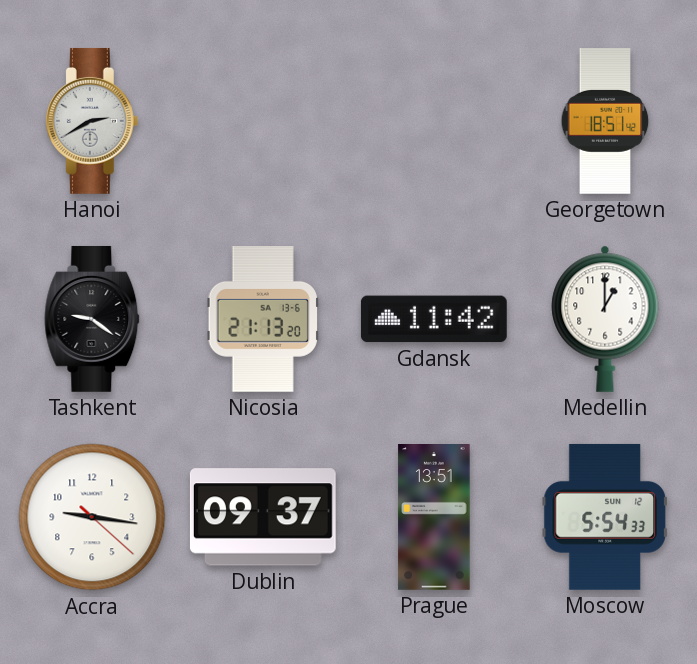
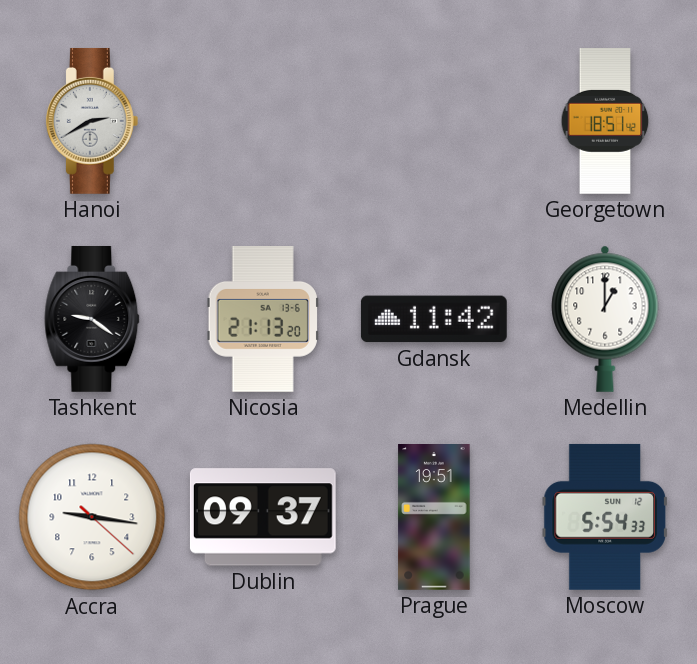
Prague: 13:51 -> 19:51 (434, 518)
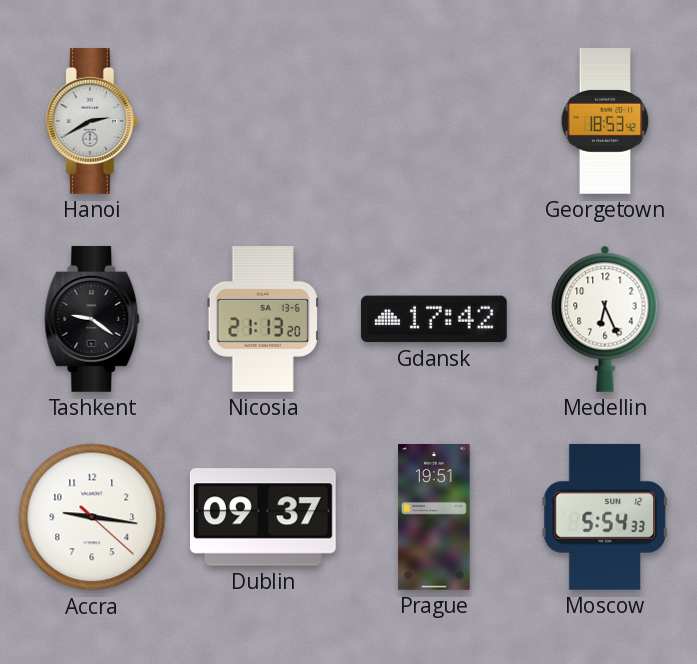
Georgetown: 18:51 -> 18:53 (605, 122)
Gdansk: 11:42 -> 17:42 (434, 319)
Medellin: 1:00 -> 6:26 (605, 319)
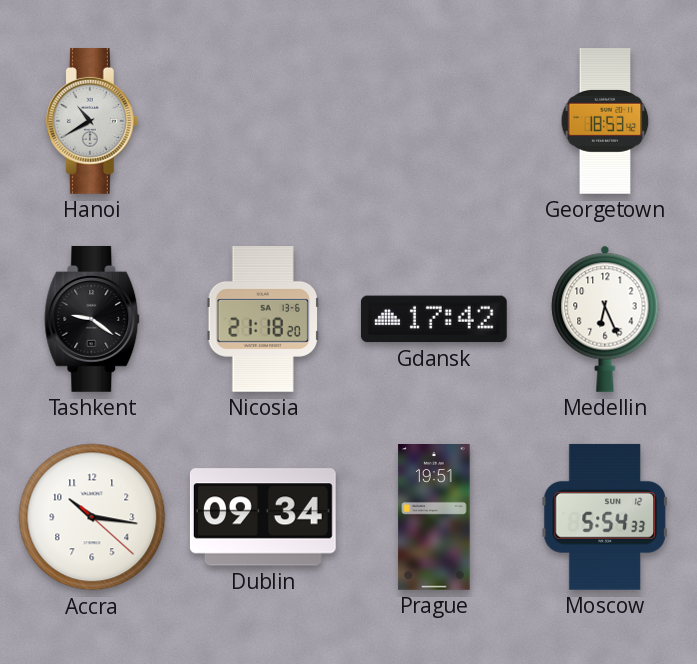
Hanoi: 2:40 -> 10:40 (92, 121)
Nicosia: 21:13 -> 21:18 (263, 320)
Accra: 9:16 -> 10:16 (92, 517)
Dublin: 09:37 -> 09:34 (263, 517)
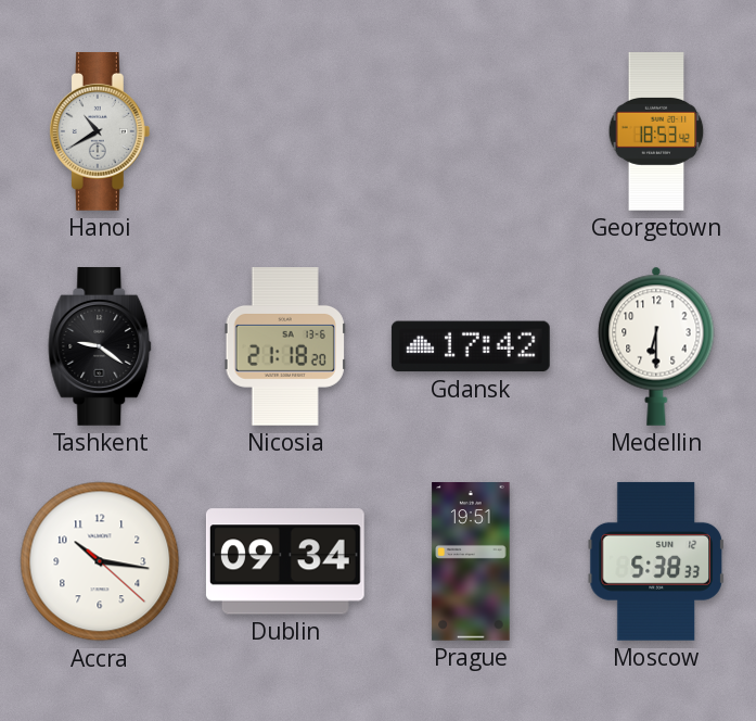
Medellin: 6:26 -> 6:30 (656, 346)
Moscow: 5:54 -> 5:38 (656, 561)
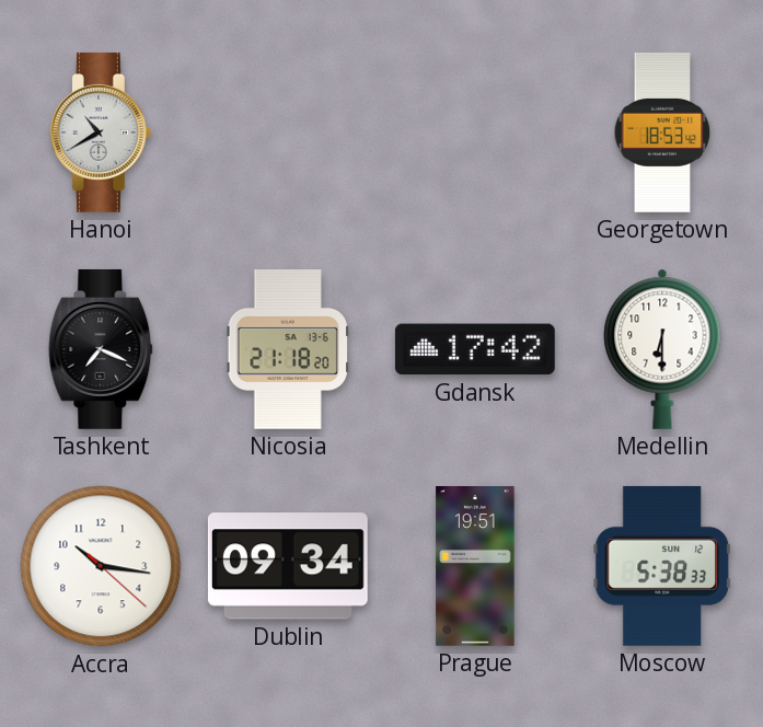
Tashkent: 9:21 -> 7:19 (101, 349)
